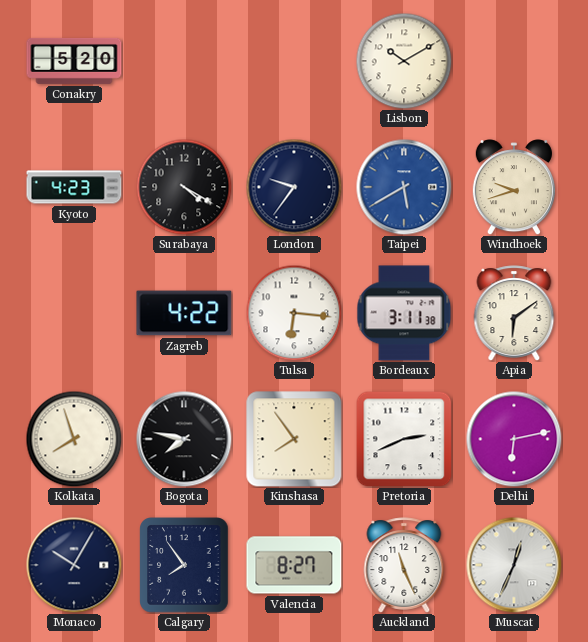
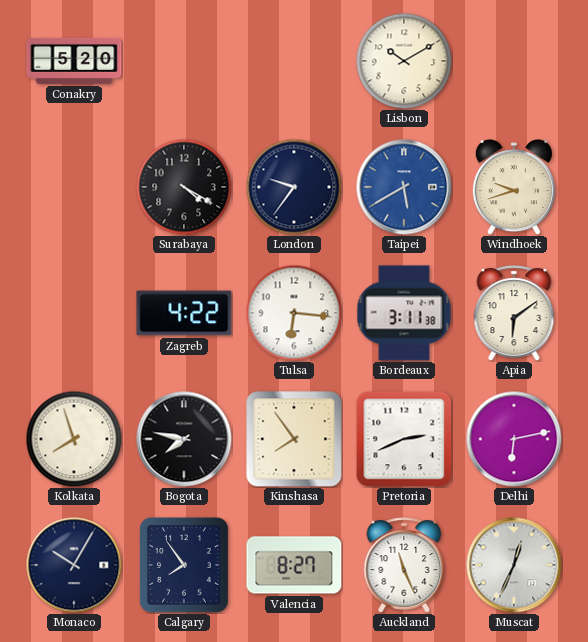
Kyoto: 4:23 -> none (74, 187)
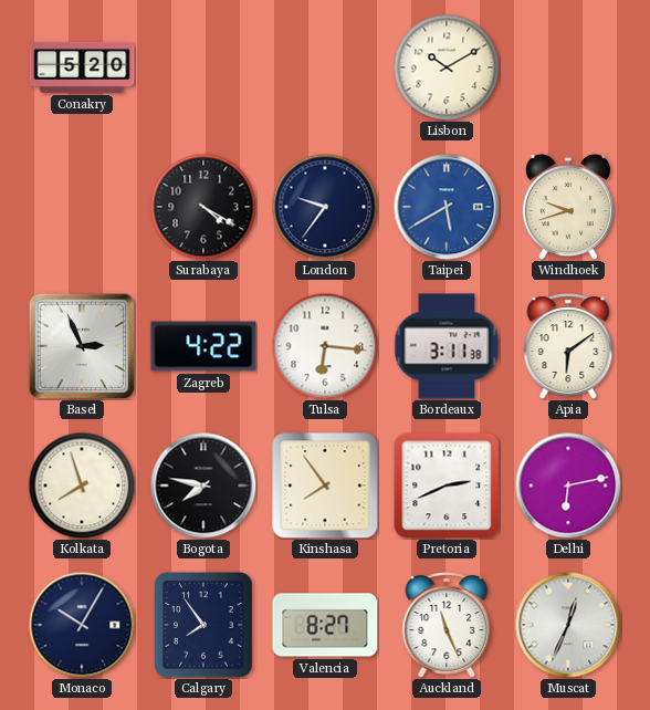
Basel: none -> 2:56 (82, 346)
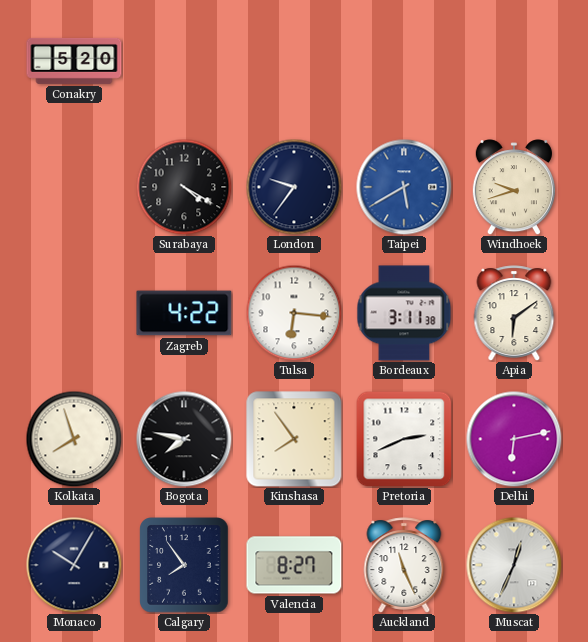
Lisbon: 10:10 -> none (447, 67)
Basel: 2:56 -> none (82, 346)
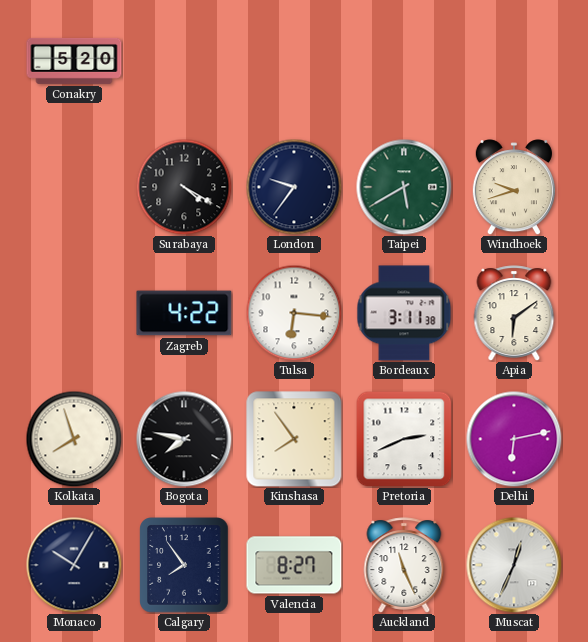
Taipei dial: blue -> green (404, 187)
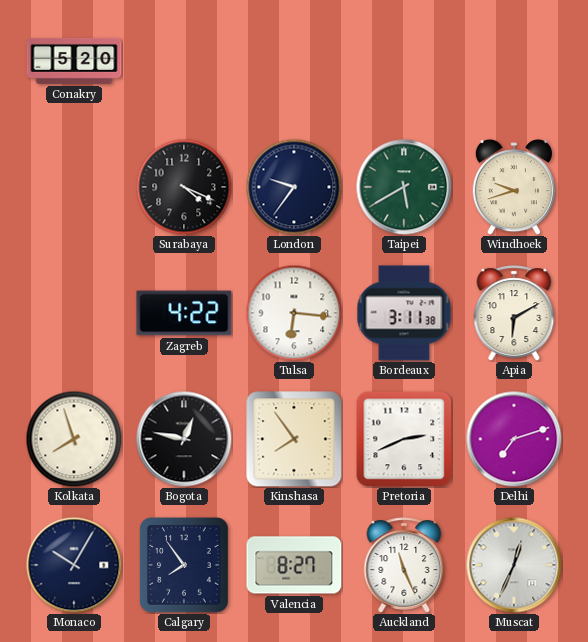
Surabaya: 4:20 -> 4:19 (184, 187)
Apia: 6:09 -> 6:10 (514, 313)
Bogota: 7:47 -> 12:47 (184, 439)
Delhi: 6:13 -> 7:12 (514, 439)
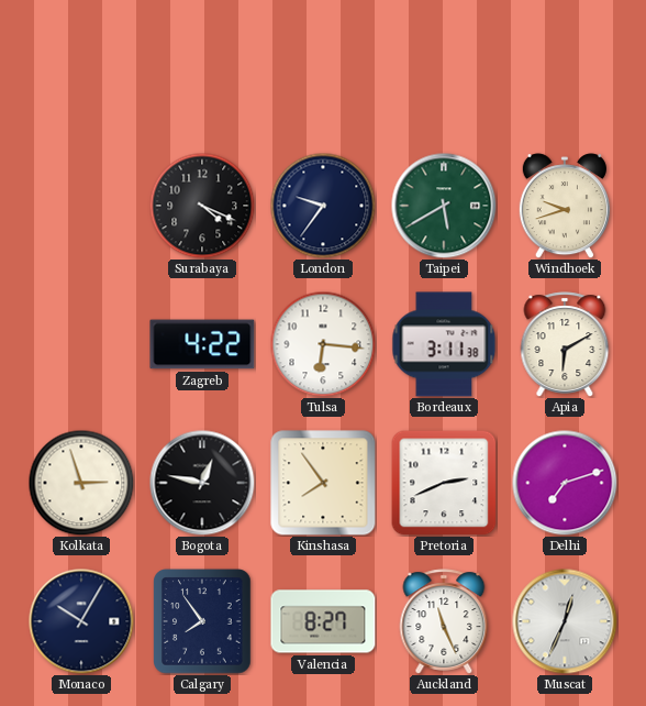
Conakry: 5:20 -> none (74, 61)
Kolkata: 7:57 -> 2:57 (81, 483)
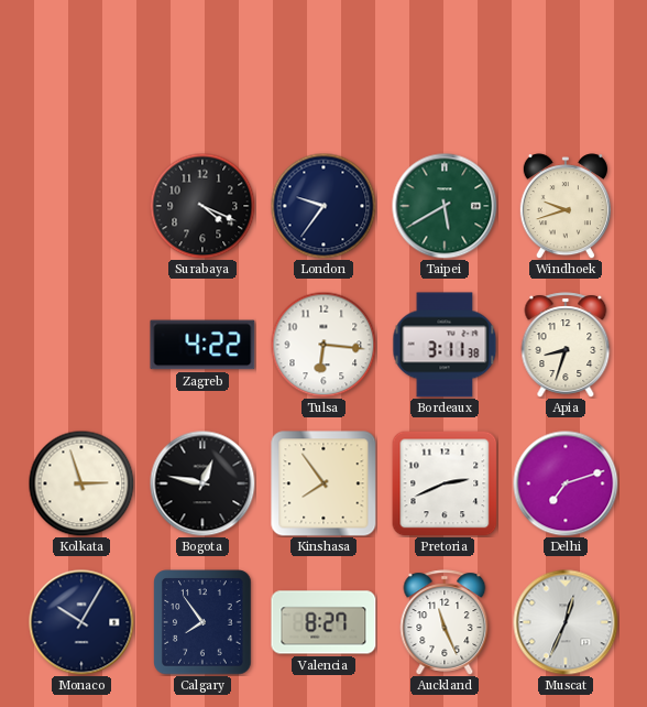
Apia: 6:10 -> 8:33 (566, 345)
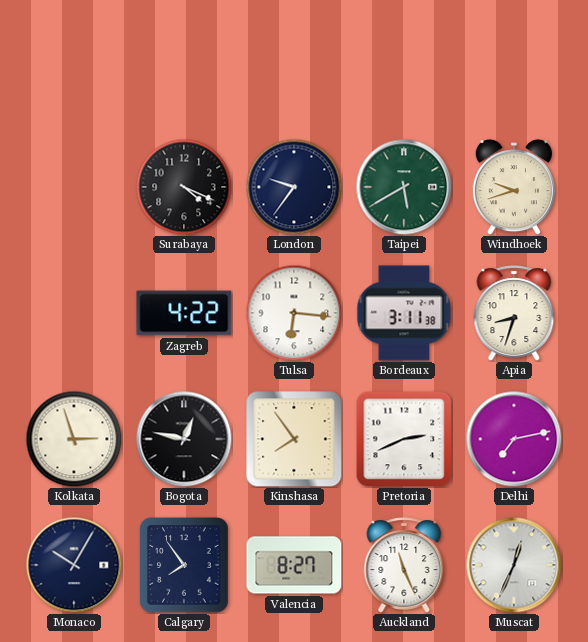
Delhi: 7:12 -> 7:13 (514, 439)
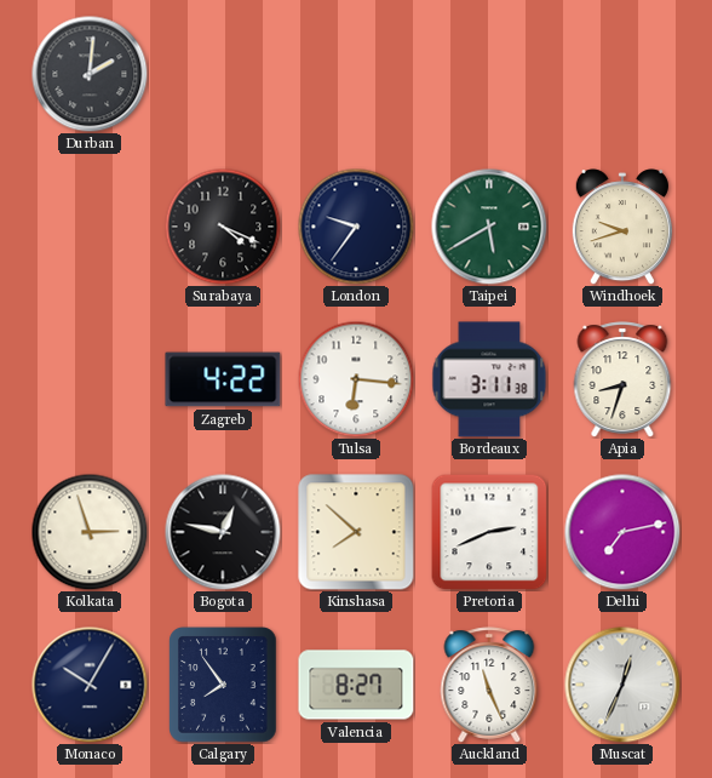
Durban: none -> 2:01 (90, 74)
Kinshasa: 7:54 -> 7:52 (356, 532)
